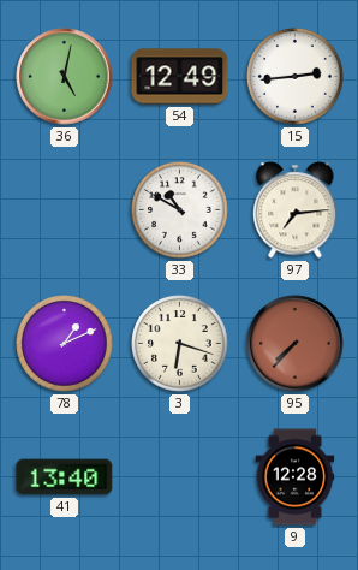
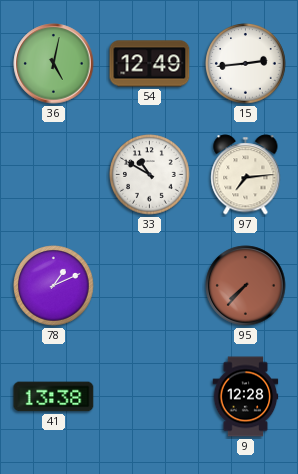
3: 6:18 -> none (180, 344)
41: 13:40 -> 13:38 (54, 397)
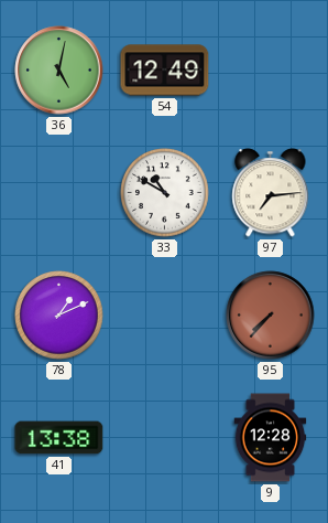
15: 2:44 -> none (246, 64)
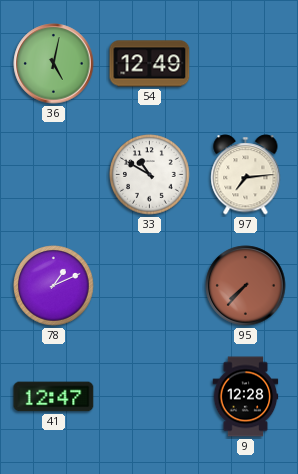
41: 13:38 -> 12:47 (54, 397)
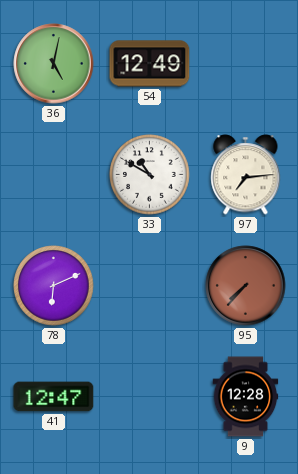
78: 1:11 -> 6:11 (54, 286)
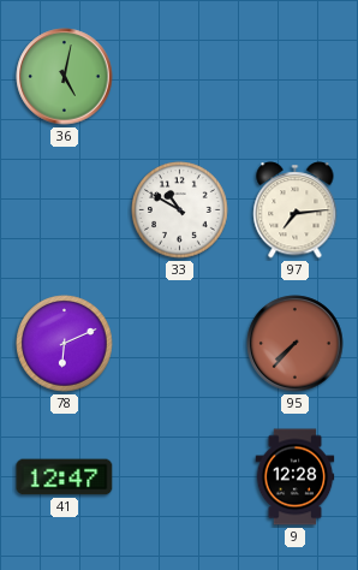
54: 12:49 -> none (150, 64)
